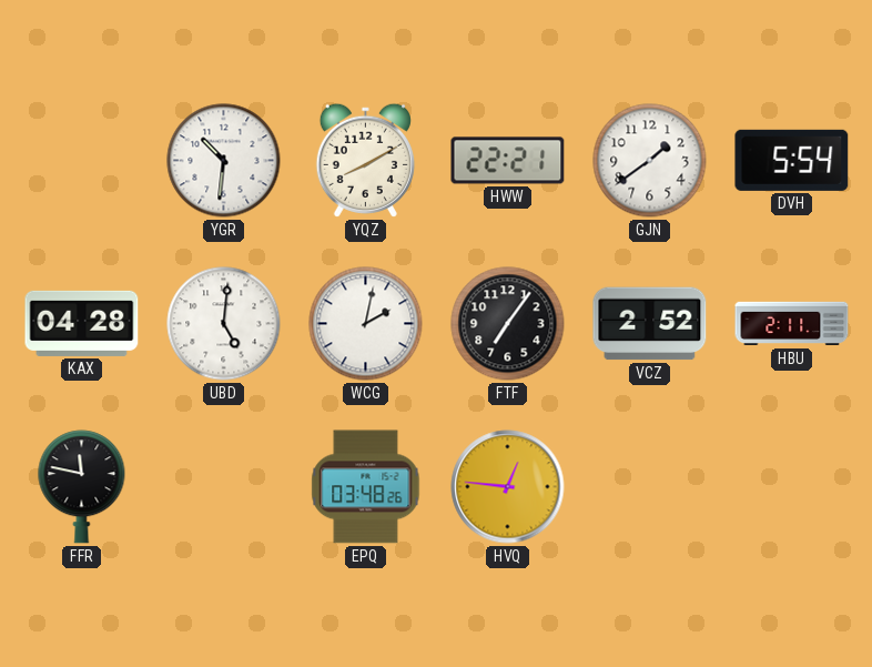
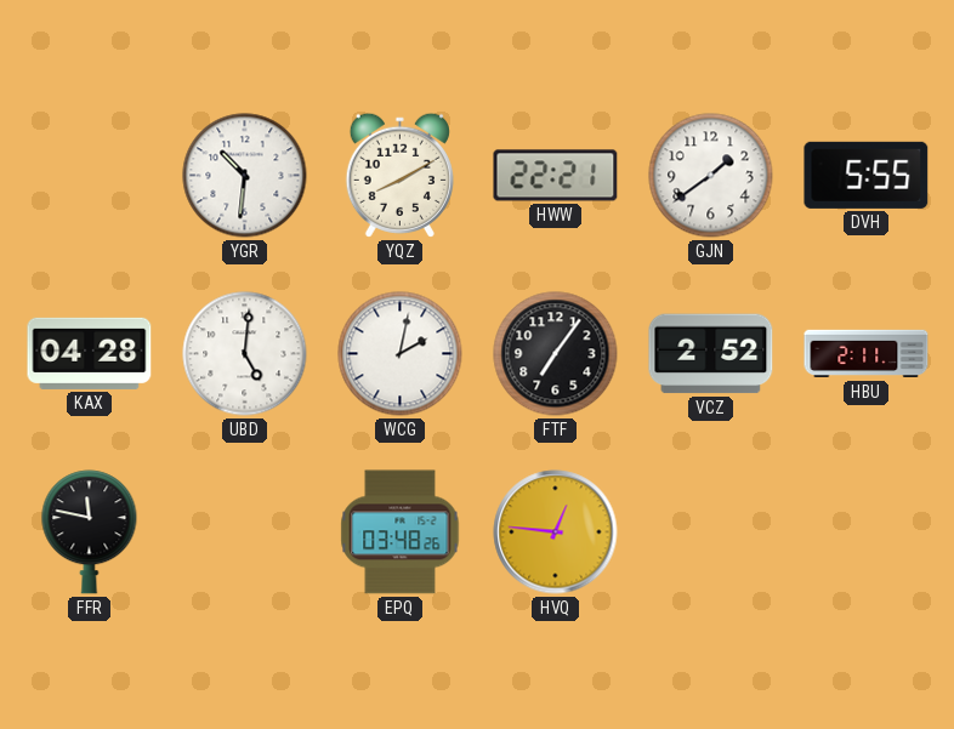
DVH: 5:54 -> 5:55 (867, 175)
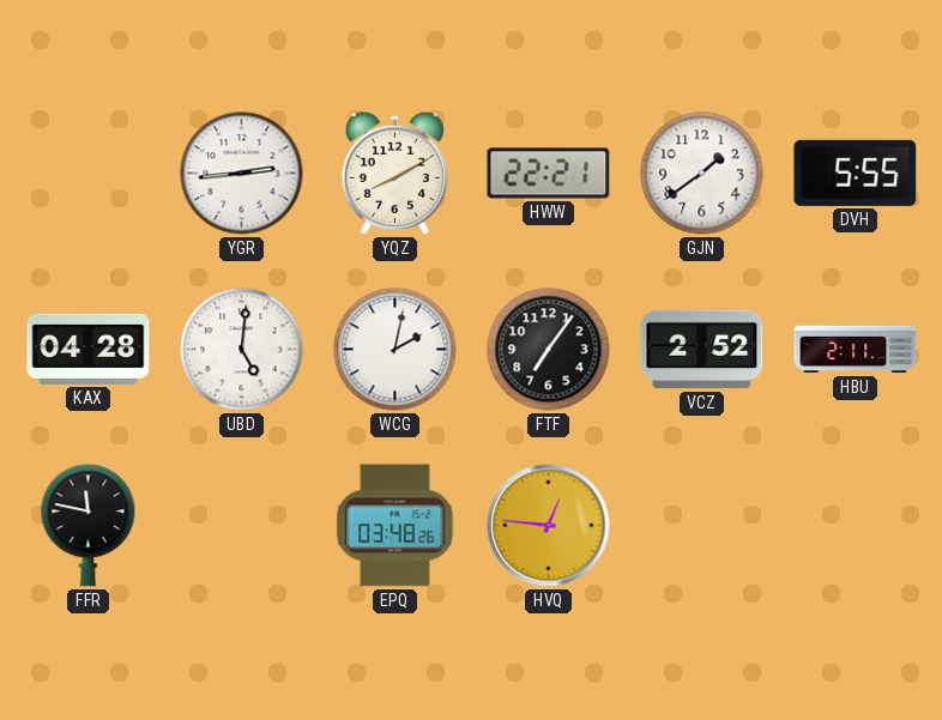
YGR: 10:31 -> 2:44 (242, 174)
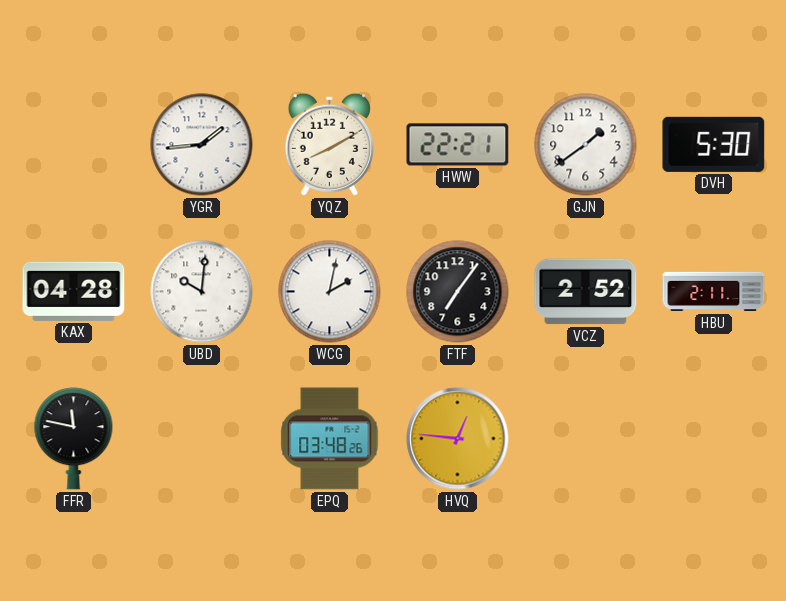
YGR: 2:44 -> 1:44 (202, 145)
DVH: 5:55 -> 5:30 (714, 144)
UBD: 5:01 -> 10:01 (202, 292)
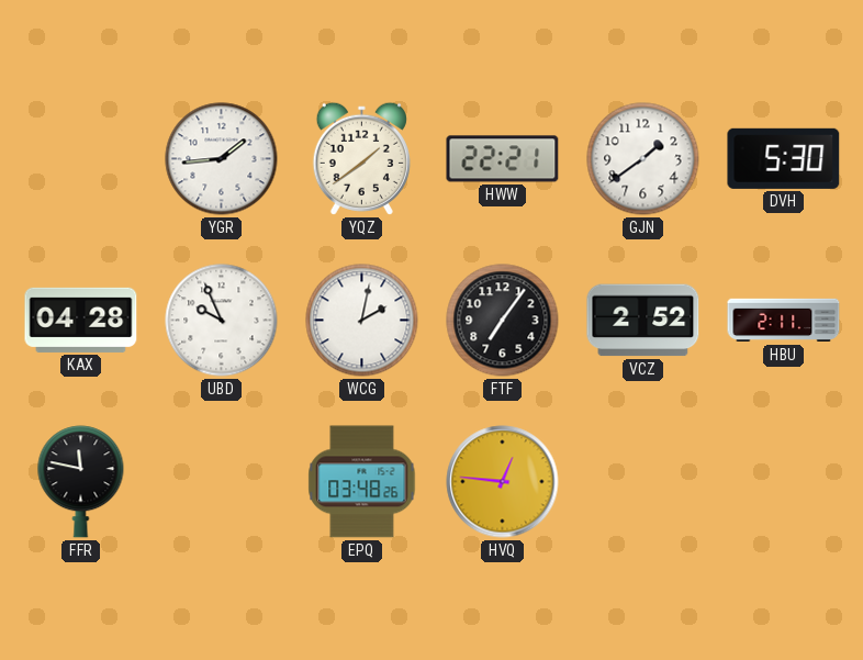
YQZ: 8:10 -> 1:39 (361, 158)
UBD: 10:01 -> 9:56 (222, 321)
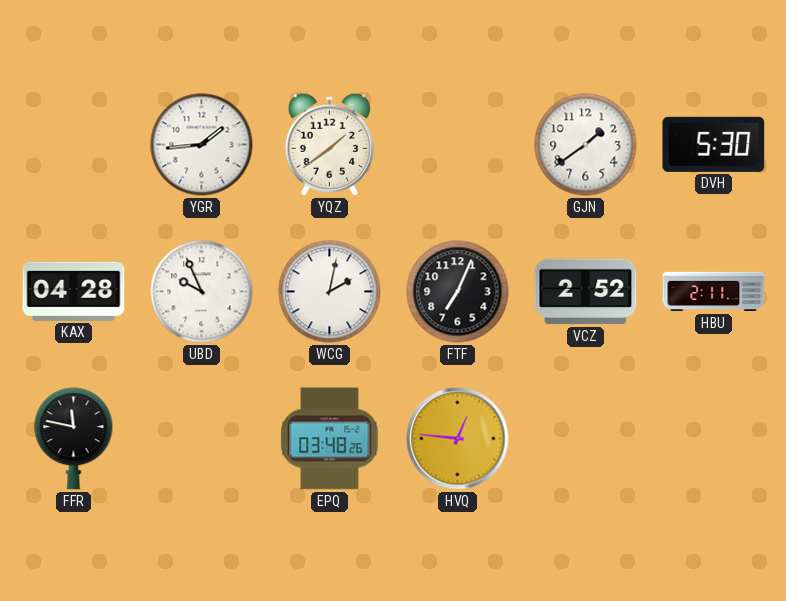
HWW: 22:21 -> none (503, 159)
FTF: 7:06 -> 7:04 (458, 292)
